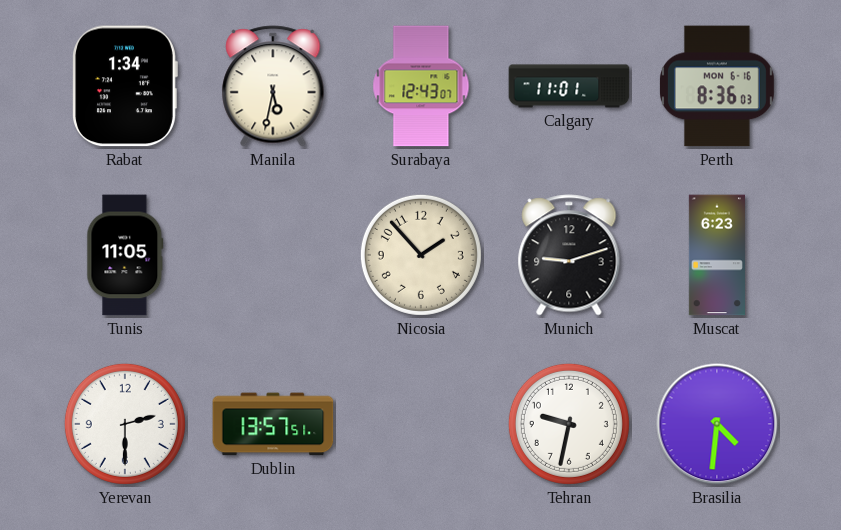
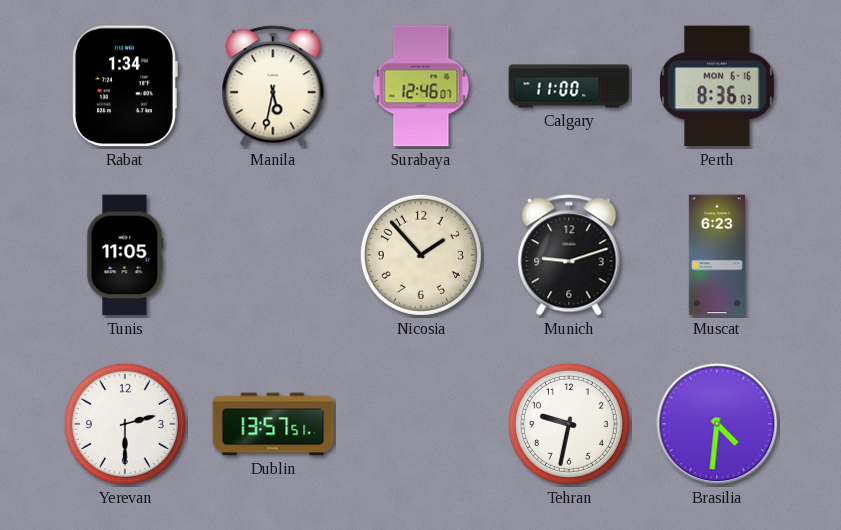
Surabaya: 12:43 -> 12:46 (421, 86)
Calgary: 11:01 -> 11:00 (569, 86)
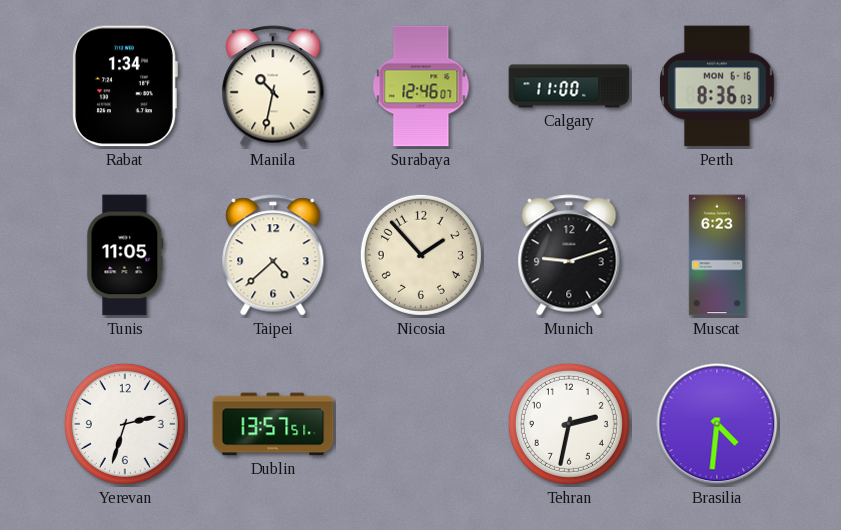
Manila: 5:32 -> 10:32 (273, 86)
Taipei: none -> 4:38 (273, 255)
Yerevan: 2:30 -> 2:33 (125, 424)
Tehran: 9:32 -> 2:32 (569, 424)
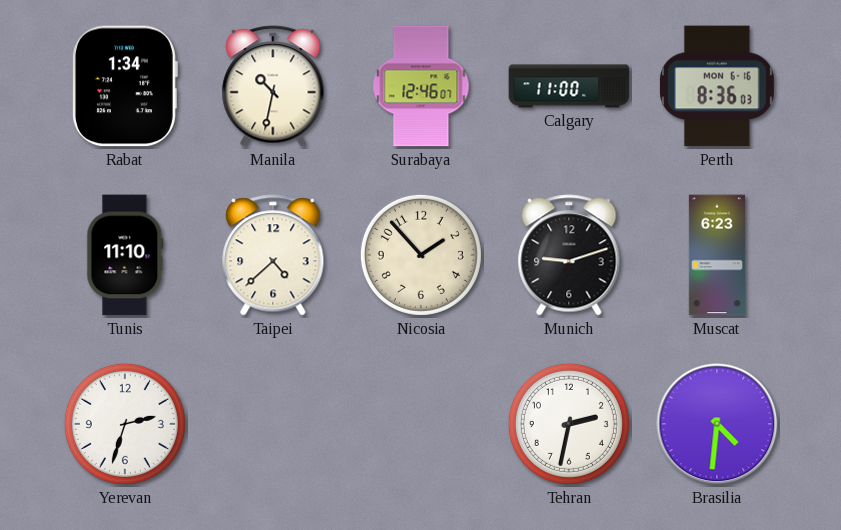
Tunis: 11:05 -> 11:10 (125, 255)
Dublin: 13:57 -> none (273, 424)
